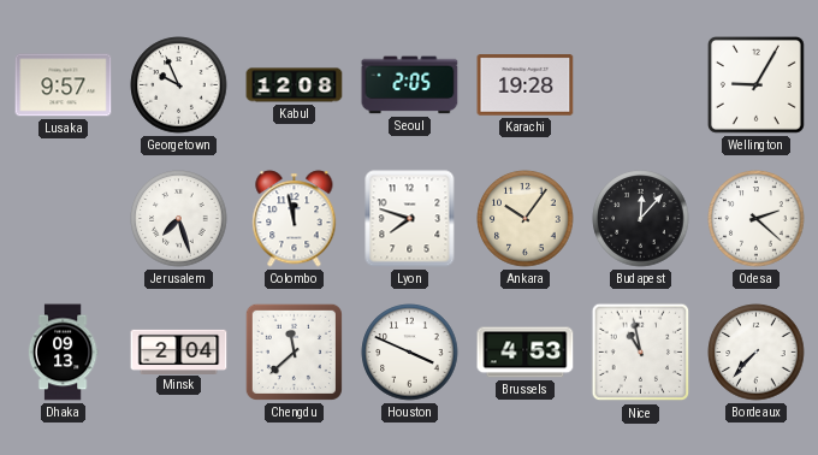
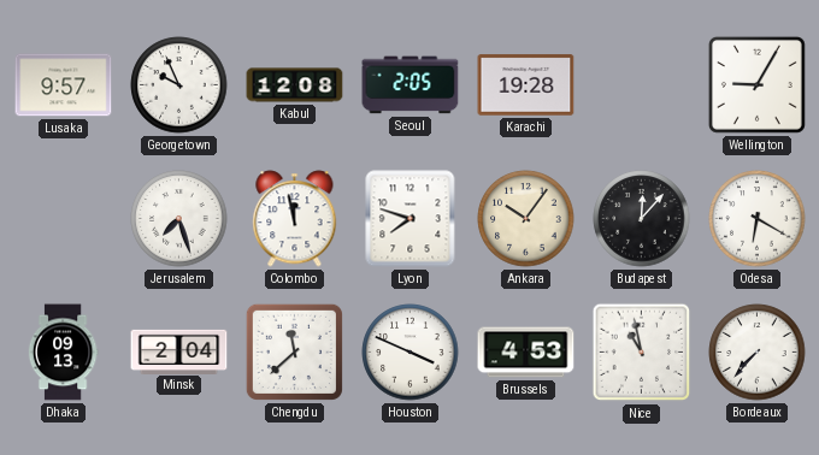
Odesa: 2:22 -> 6:20 (758, 219)
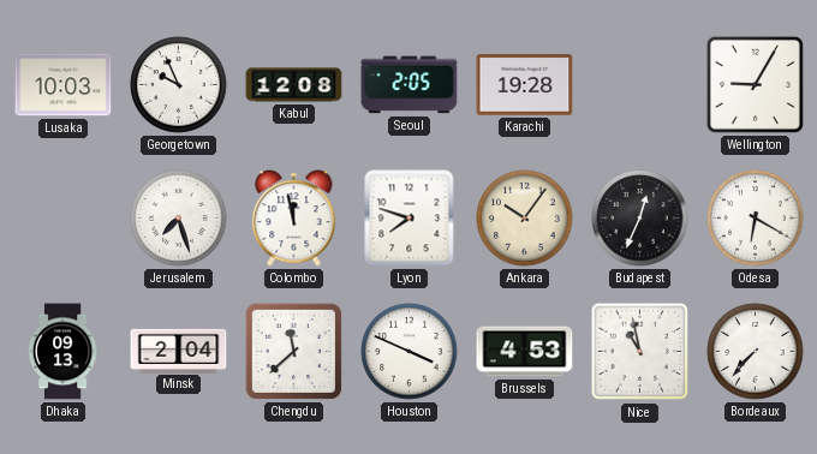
Lusaka: 9:57 -> 10:03 (64, 85)
Budapest: 12:07 -> 12:34 (640, 219)
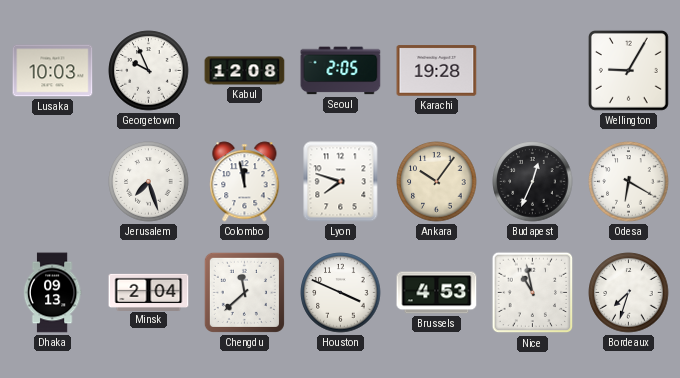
Bordeaux: 7:37 -> 7:33 (629, 293)
